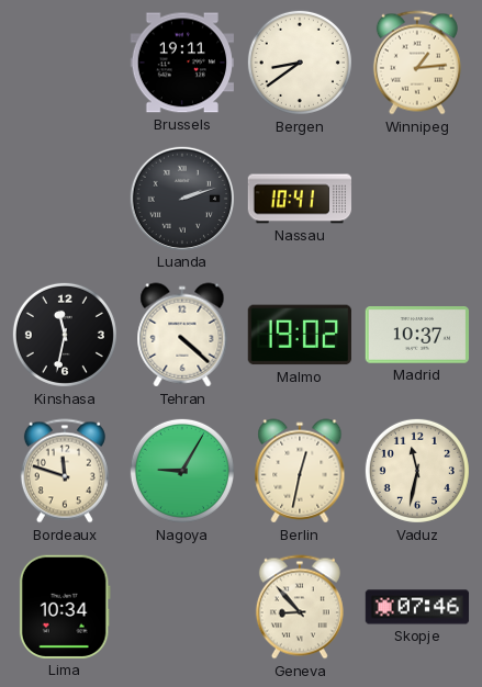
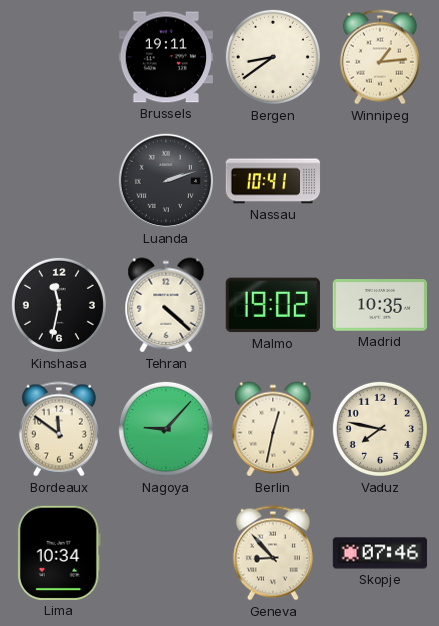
Madrid: 10:37 -> 10:35 (379, 305)
Bordeaux: 11:48 -> 11:51 (59, 429)
Nagoya: 9:05 -> 9:07 (166, 429)
Vaduz: 11:32 -> 7:47 (380, 429)
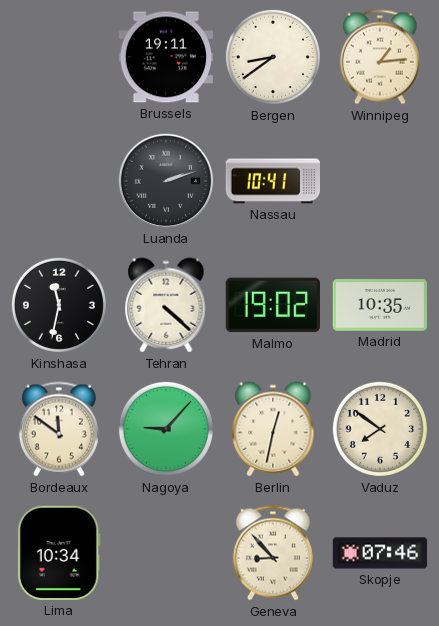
Vaduz: 7:47 -> 7:51 (380, 429)
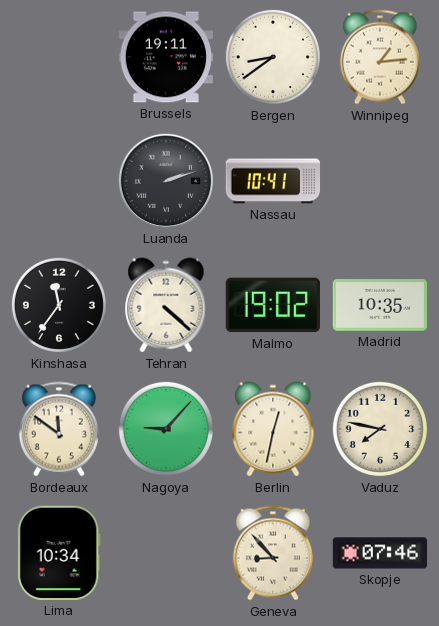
Kinshasa: 11:32 -> 11:36 (59, 305)
Vaduz: 7:51 -> 7:47 (380, 429)
